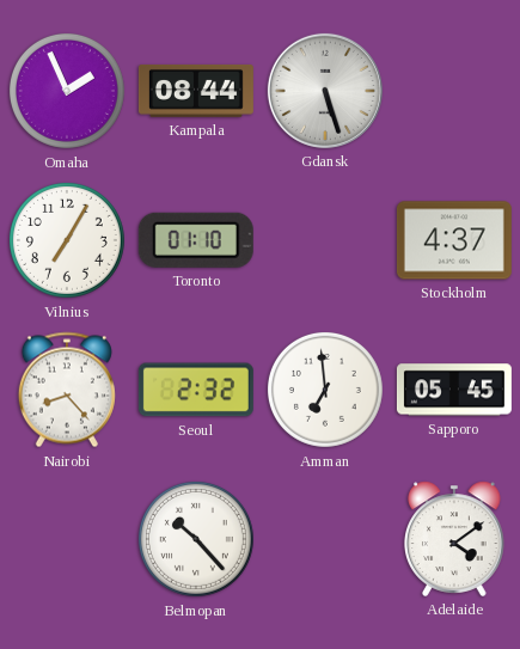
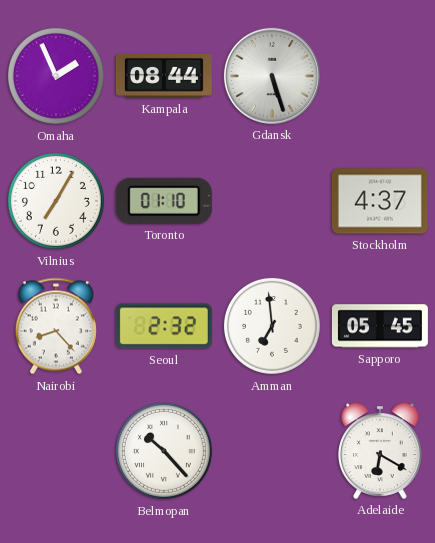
Adelaide: 4:09 -> 6:20 (381, 451)
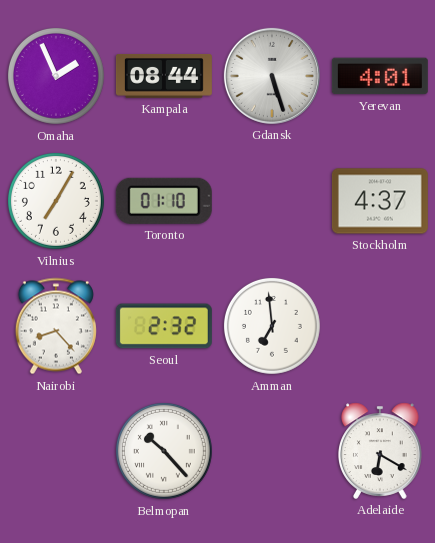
Yerevan: none -> 4:01 (380, 76)
Sapporo: 05:45 -> none (380, 326)
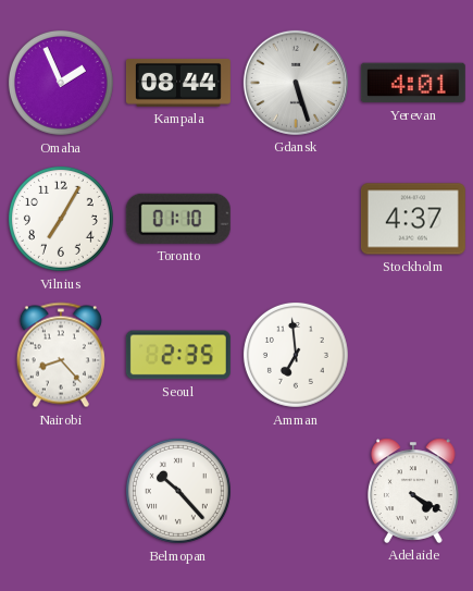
Seoul: 2:32 -> 2:35 (178, 355)
Adelaide: 6:20 -> 4:20 (414, 491)
